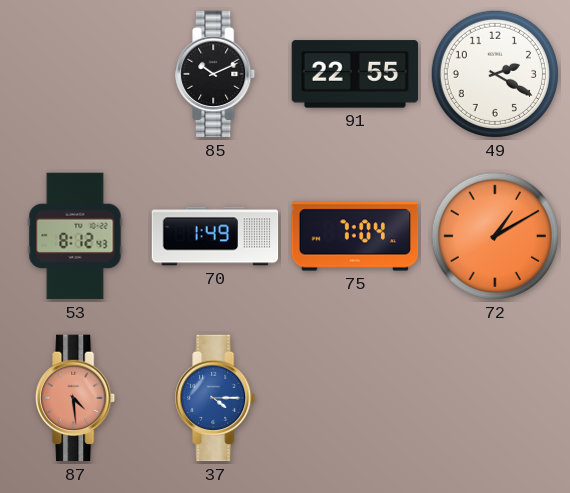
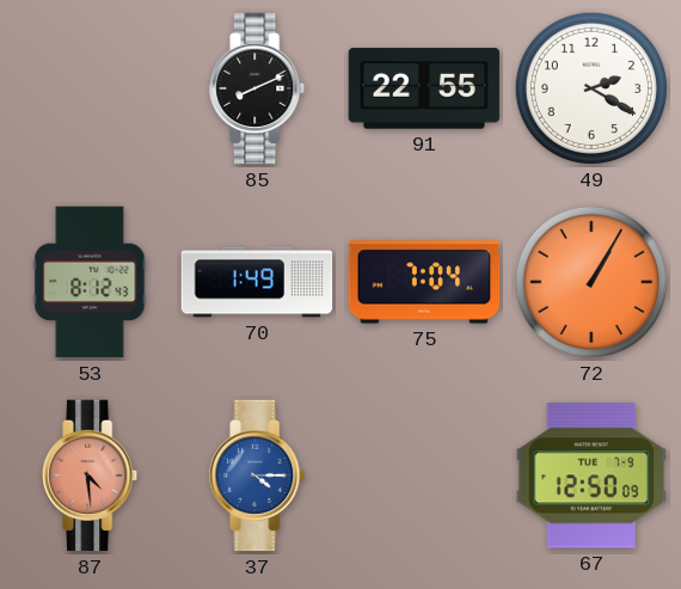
85: 10:11 -> 8:11 (258, 88)
72: 1:10 -> 1:05 (591, 282)
67: none -> 12:50 (591, 476)
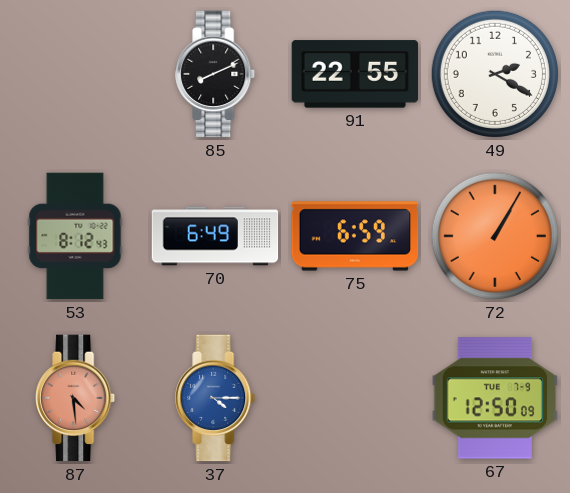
70: 1:49 -> 6:49 (215, 236)
75: 7:04 -> 6:59 (355, 236)
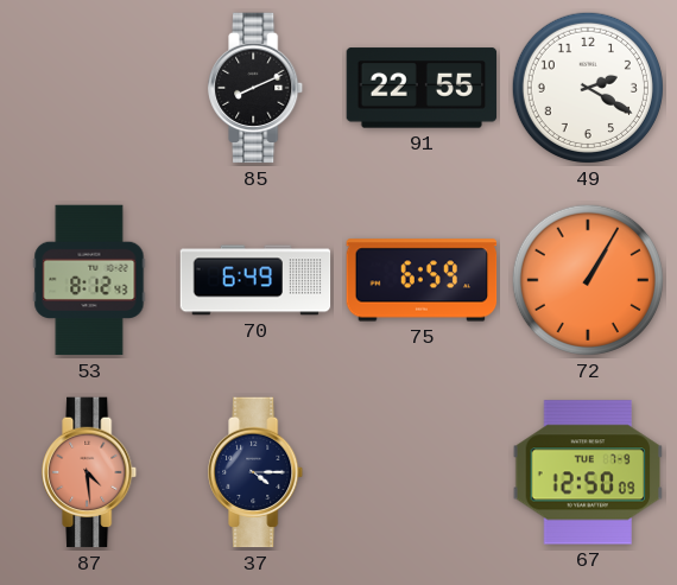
37 dial: blue -> navy (257, 472)
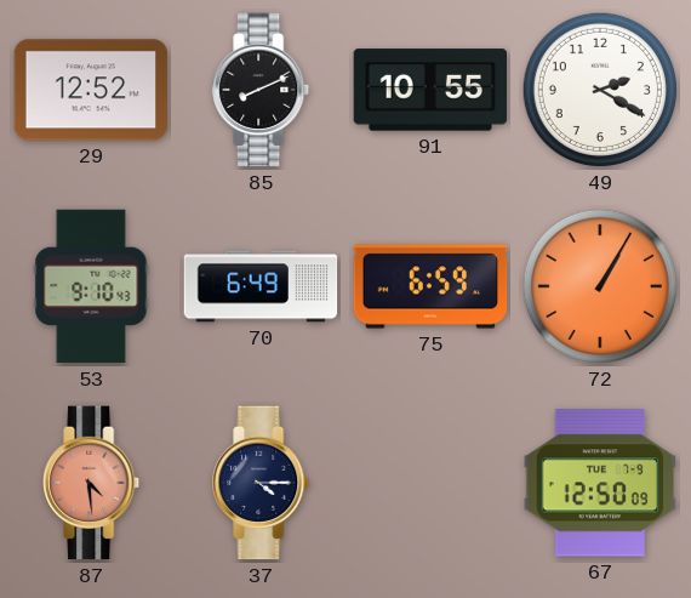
29: none -> 12:52 (91, 90)
91: 22:55 -> 10:55 (430, 90)
53: 8:12 -> 9:10 (91, 286)
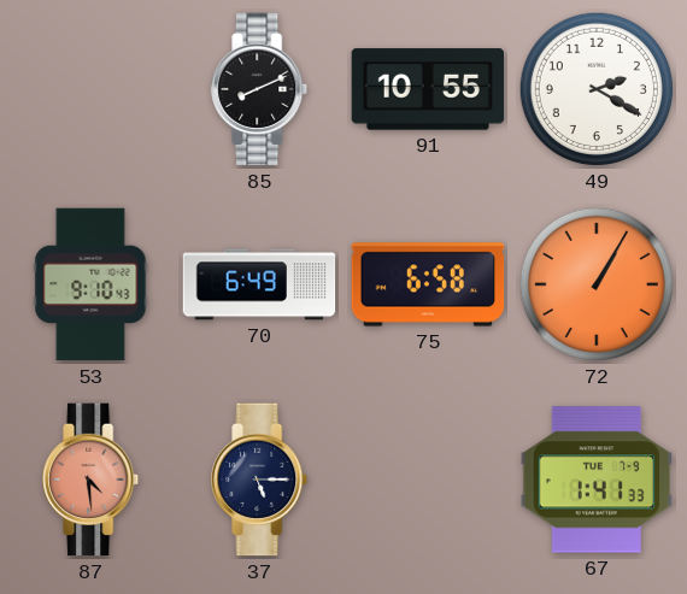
29: 12:52 -> none (91, 90)
75: 6:59 -> 6:58 (428, 284)
37: 4:15 -> 5:15 (260, 480)
67: 12:50 -> 1:41 (597, 480)
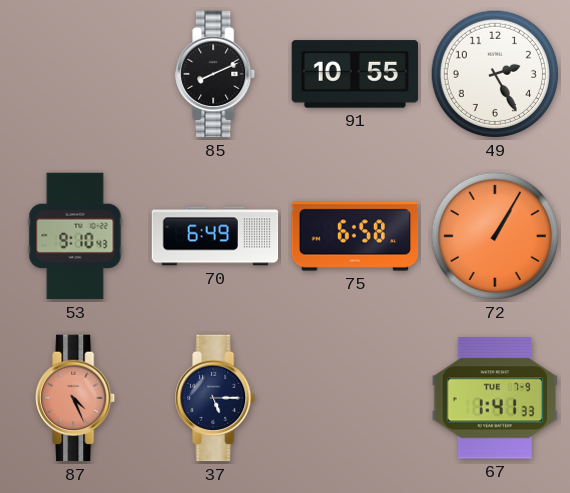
49: 2:20 -> 2:25 (495, 74)
87: 4:29 -> 4:26 (76, 398)
